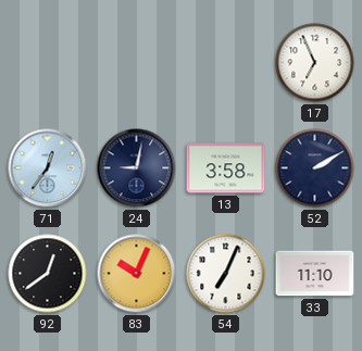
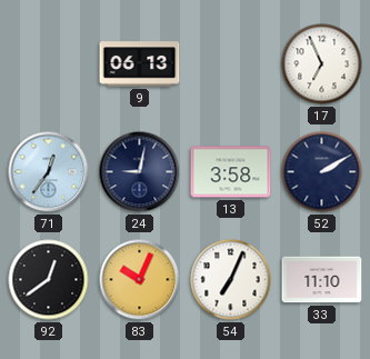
9: none -> 06:13 (140, 64)
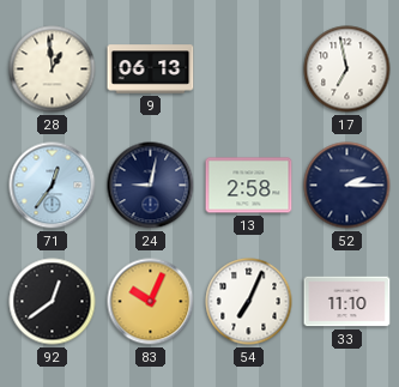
28: none -> 12:59 (53, 69)
17: 6:56 -> 6:58 (347, 69)
13: 3:58 -> 2:58 (249, 186)
52: 2:10 -> 2:15 (347, 186)
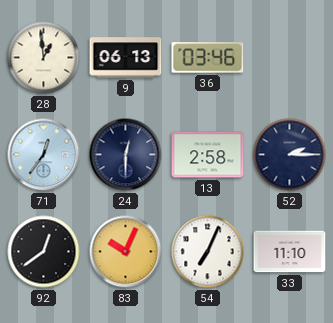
36: none -> 03:46 (208, 58)
17: 6:58 -> none (347, 69)
24: 9:02 -> 12:30 (126, 155)
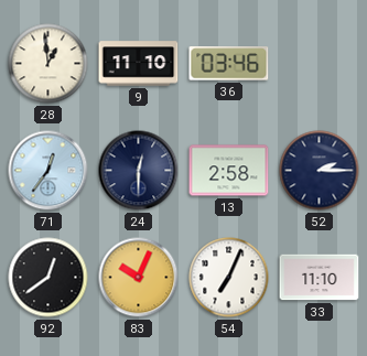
9: 06:13 -> 11:10 (139, 64)
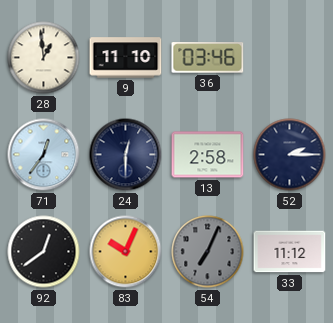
54 dial: white -> grey (208, 252)
33: 11:10 -> 11:12 (290, 252)
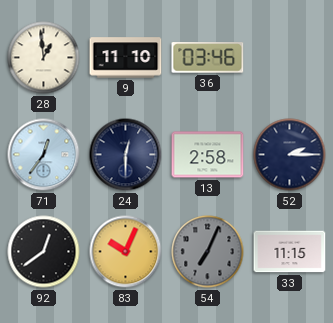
33: 11:12 -> 11:15 (290, 252)
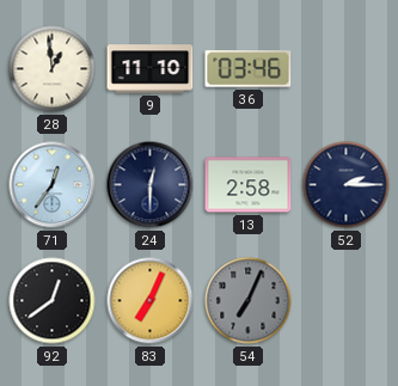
83: 10:04 -> 7:04 (151, 301)
33: 11:15 -> none (290, 252)
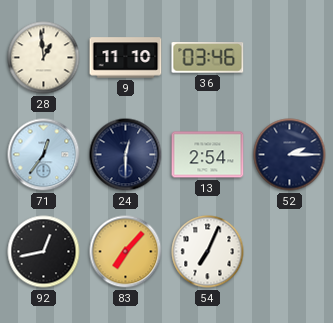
13: 2:58 -> 2:54 (208, 155)
92: 12:39 -> 12:43 (44, 252)
83: 7:04 -> 7:07 (126, 252)
54 dial: grey -> white (208, 252)
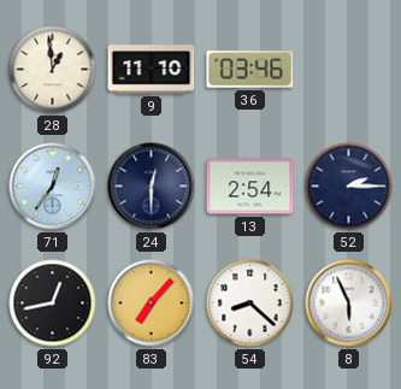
54: 7:04 -> 8:22 (250, 303)
8: none -> 5:56 (349, 303)
